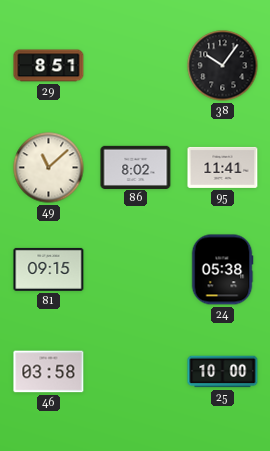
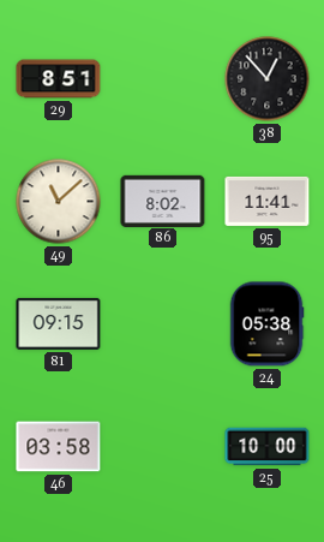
38: 10:06 -> 12:53 (268, 79)
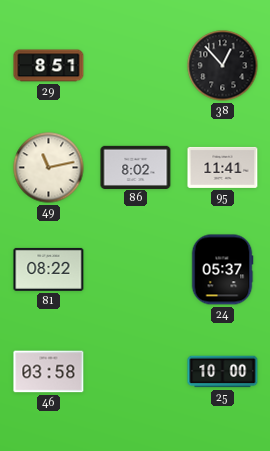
49: 11:08 -> 11:13 (49, 168)
81: 09:15 -> 08:22 (49, 269)
24: 05:38 -> 05:37 (222, 270)
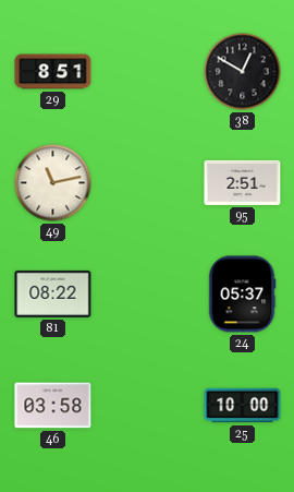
38: 12:53 -> 12:50 (243, 72)
86: 8:02 -> none (136, 167)
95: 11:41 -> 2:51 (243, 182)
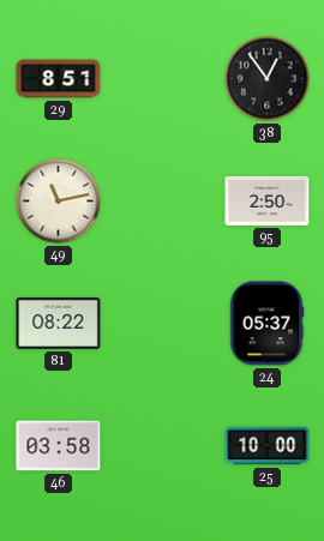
38: 12:50 -> 12:54 (268, 79)
95: 2:51 -> 2:50 (268, 200)
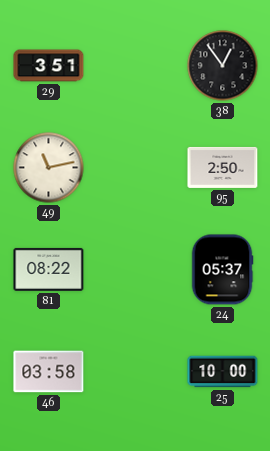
29: 8:51 -> 3:51 (49, 66)
